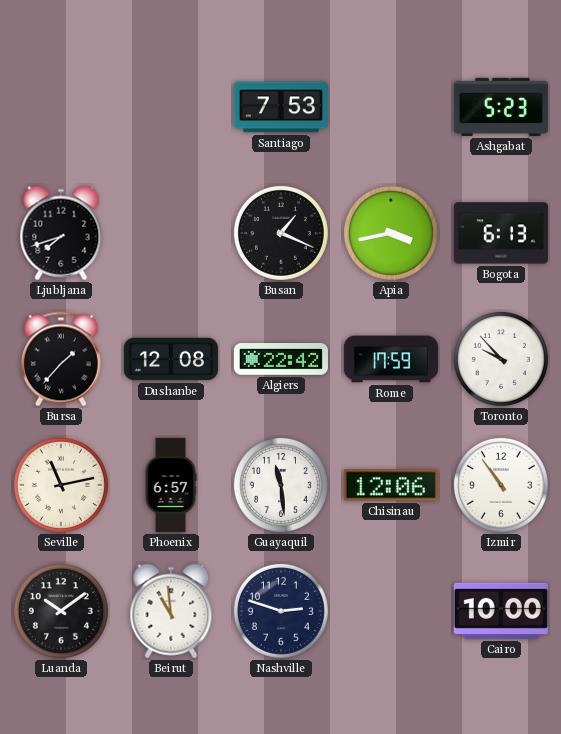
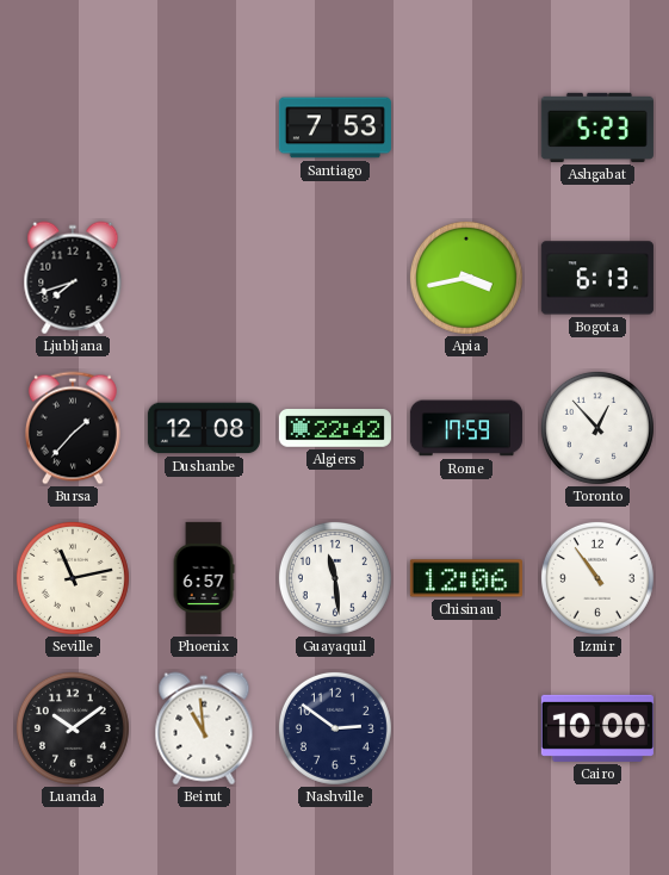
Busan: 1:19 -> none (281, 233)
Toronto: 9:53 -> 12:53 (597, 428)
Nashville: 2:48 -> 2:51 (335, 728)
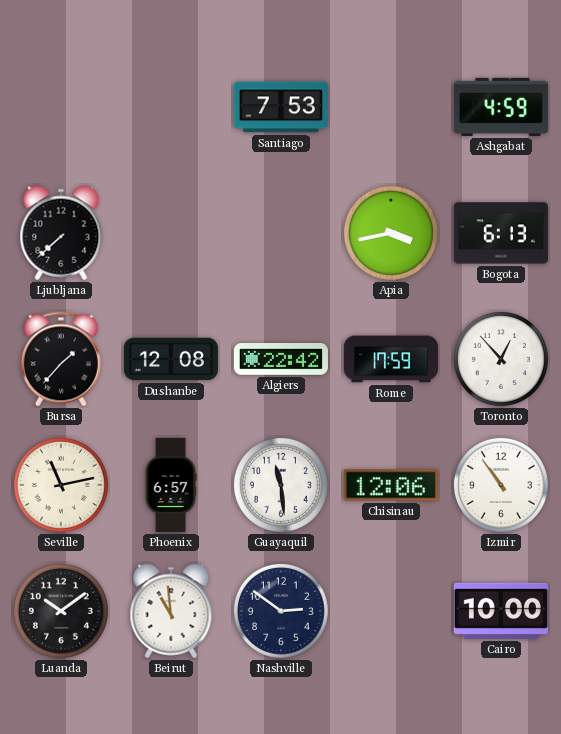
Ashgabat: 5:23 -> 4:59 (501, 107)
Ljubljana: 7:42 -> 7:38 (61, 233)
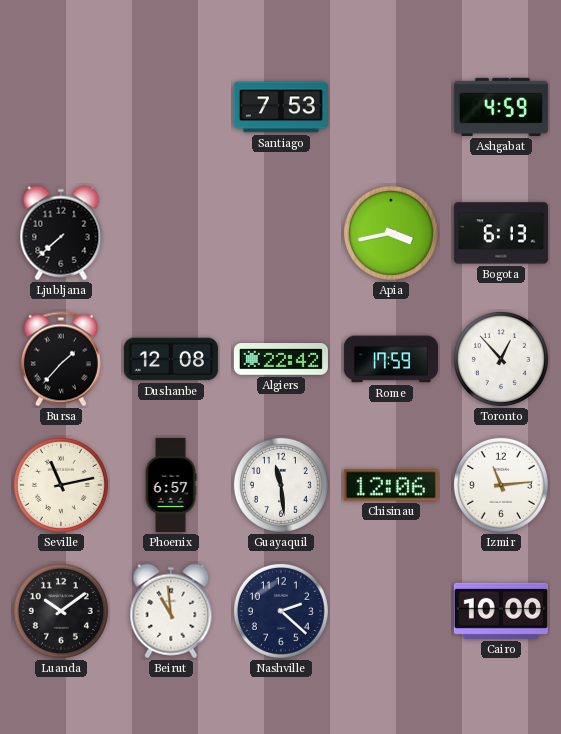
Izmir: 10:54 -> 11:14 (501, 485)
Nashville: 2:51 -> 2:22 (281, 611)
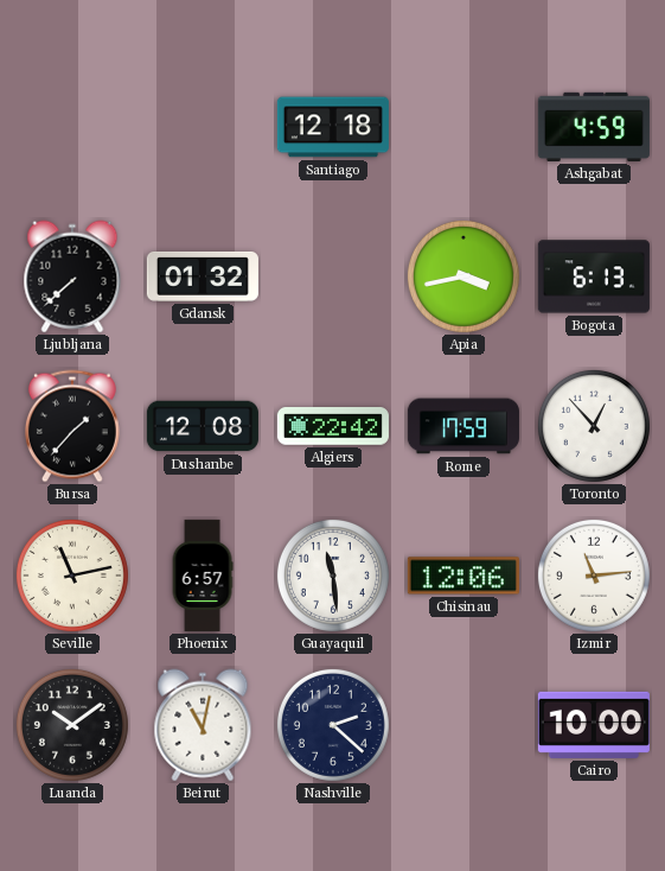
Santiago: 7:53 -> 12:18 (333, 127)
Gdansk: none -> 01:32 (203, 276)
Beirut: 10:59 -> 11:02 (203, 725)
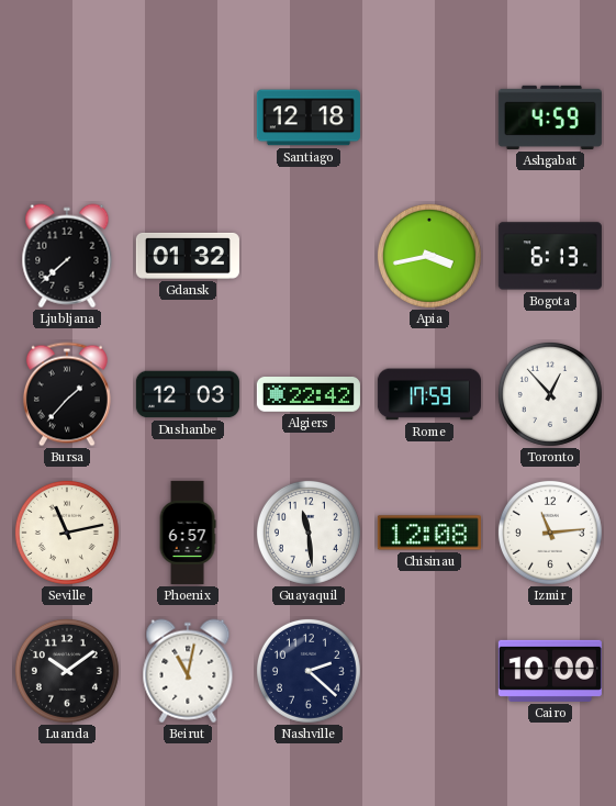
Dushanbe: 12:08 -> 12:03 (188, 394)
Chisinau: 12:06 -> 12:08 (429, 533)
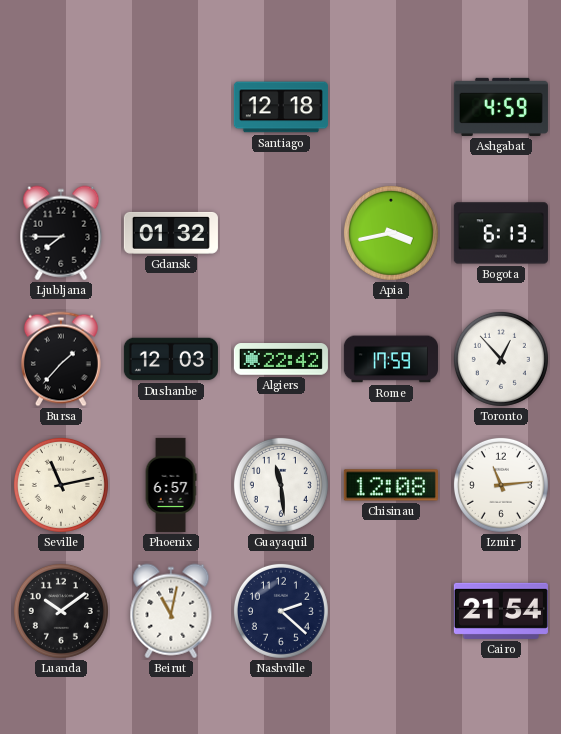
Ljubljana: 7:38 -> 7:45 (61, 233)
Cairo: 10:00 -> 21:54 (501, 611)
